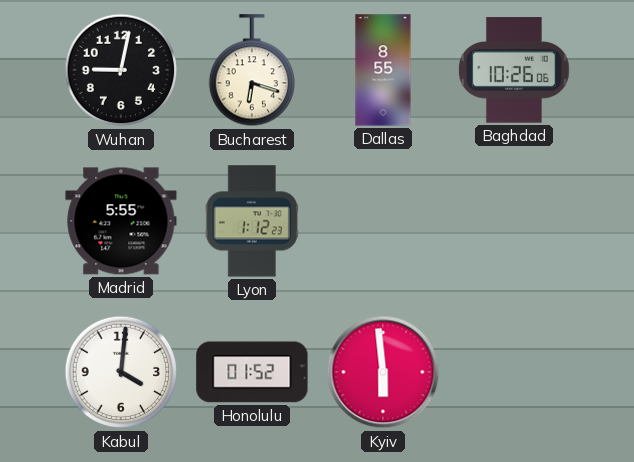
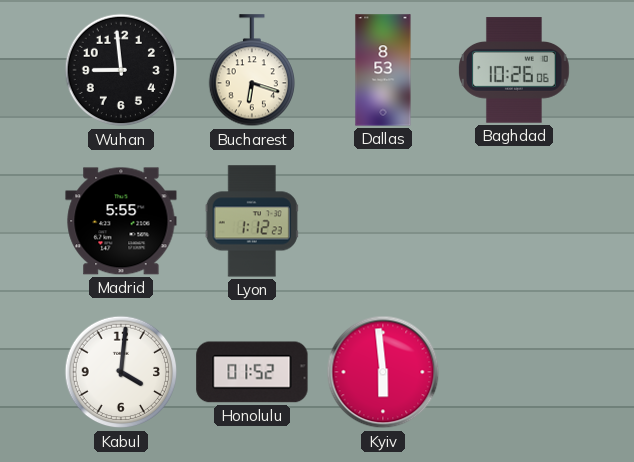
Wuhan: 9:02 -> 8:59 (121, 70)
Dallas: 8:55 -> 8:53 (383, 70)
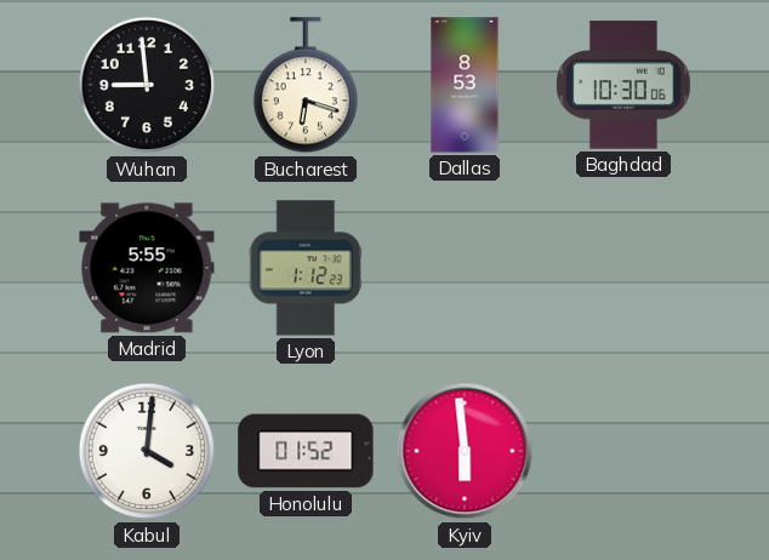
Baghdad: 10:26 -> 10:30 (625, 85)
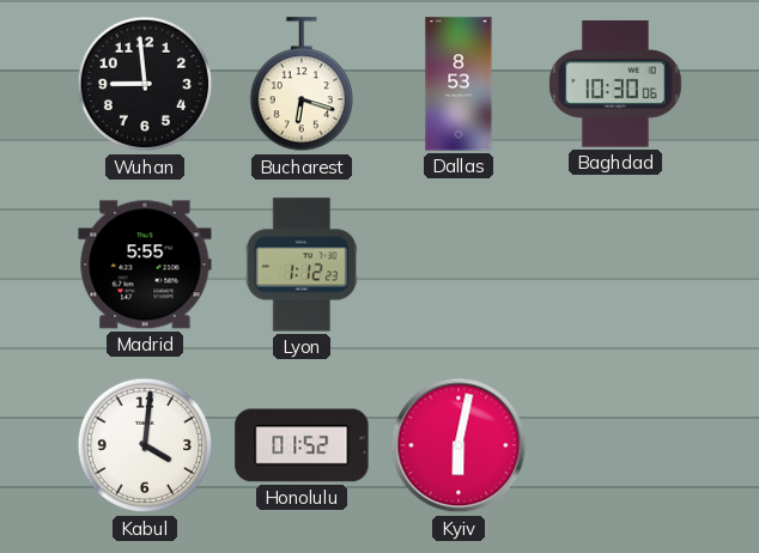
Kyiv: 5:59 -> 6:02 (459, 445)
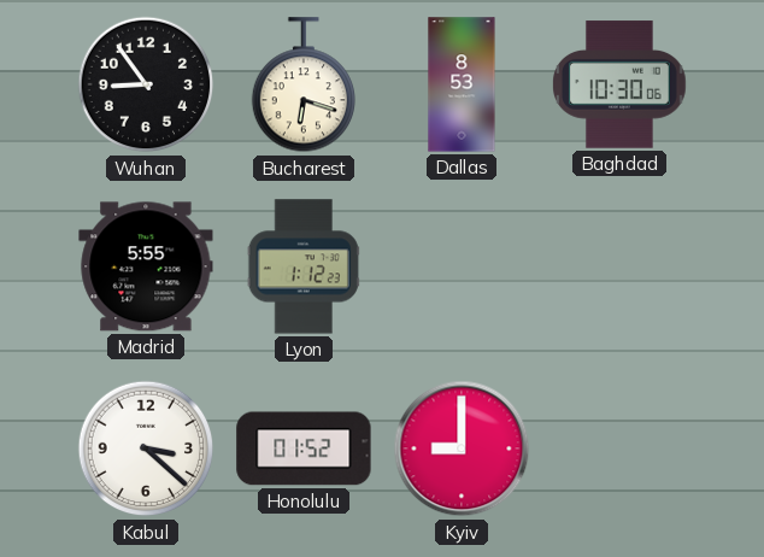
Wuhan: 8:59 -> 8:54 (146, 84)
Kabul: 4:01 -> 3:22 (146, 448)
Kyiv: 6:02 -> 9:00 (462, 448)
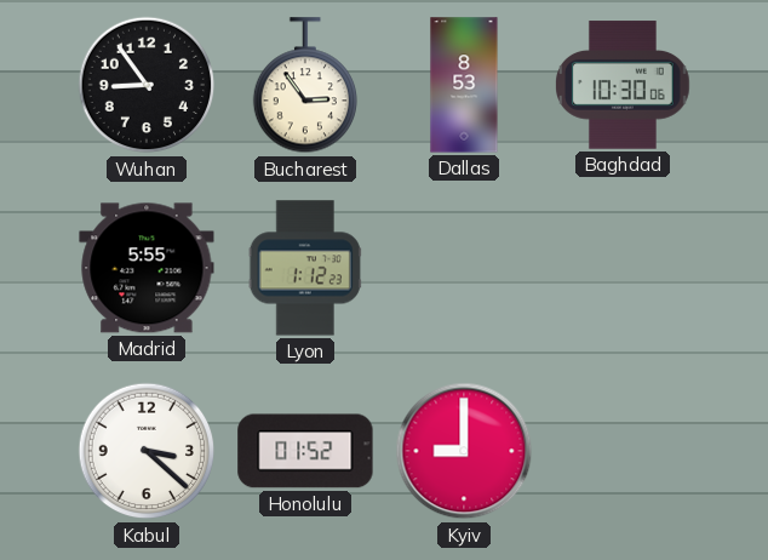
Bucharest: 6:18 -> 2:54 (304, 86)
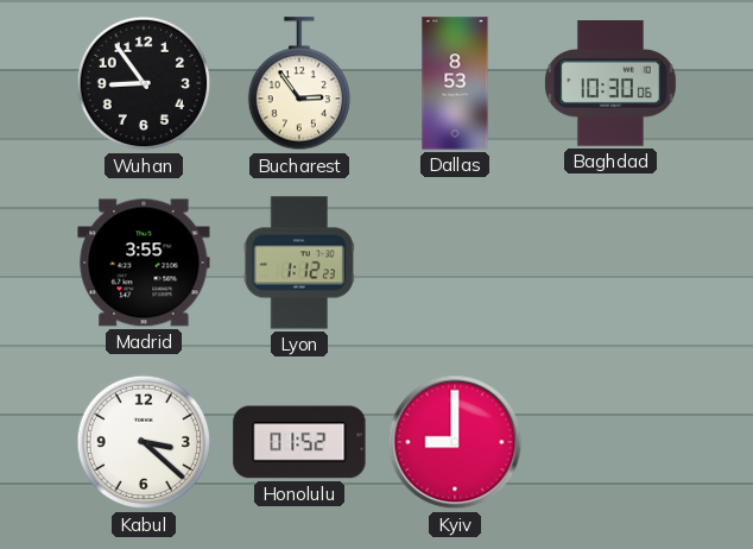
Madrid: 5:55 -> 3:55 (144, 263)
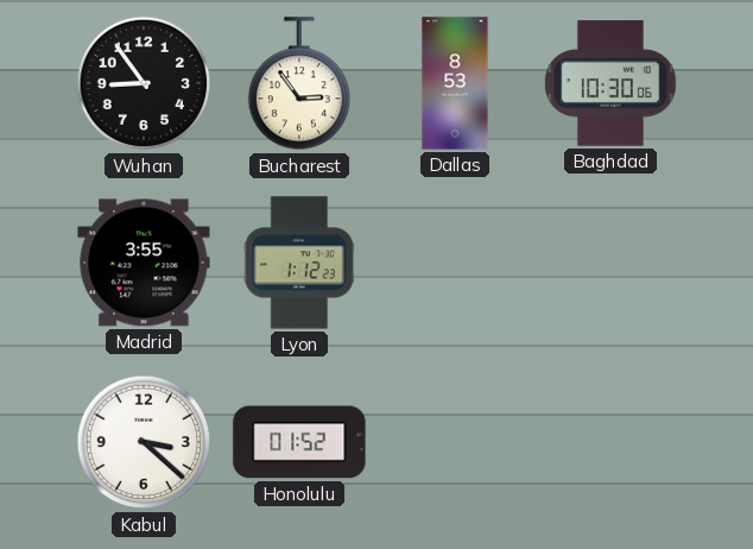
Kyiv: 9:00 -> none (455, 442)
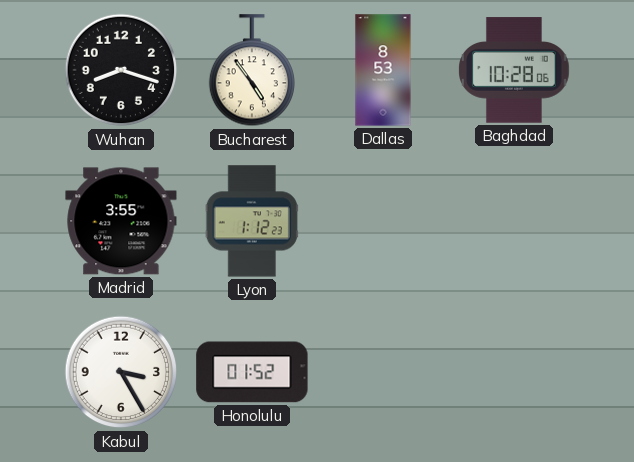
Wuhan: 8:54 -> 8:18 (121, 70)
Bucharest: 2:54 -> 4:54 (251, 71)
Baghdad: 10:30 -> 10:28 (515, 70)
Kabul: 3:22 -> 3:25 (121, 372)
